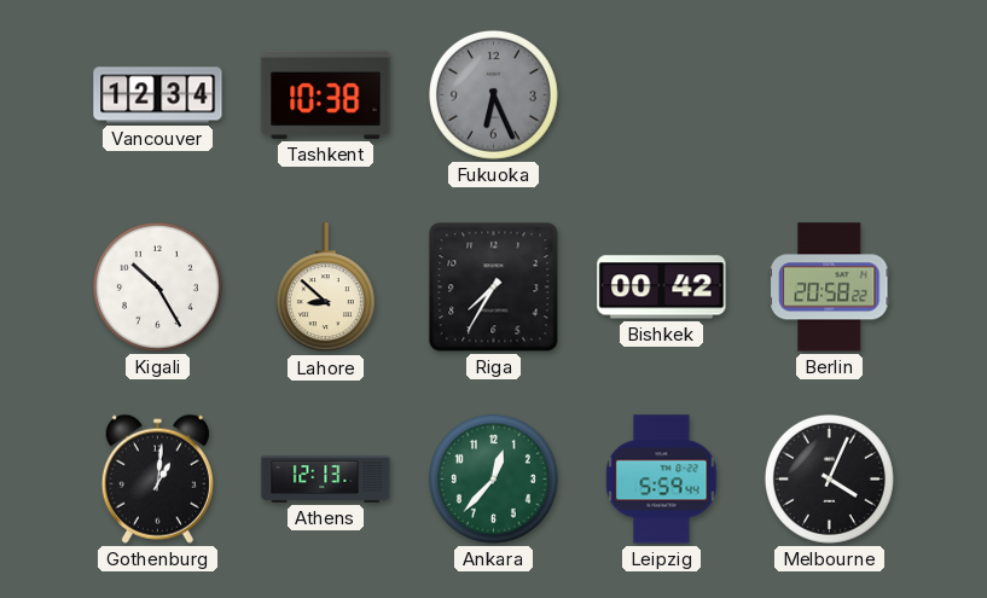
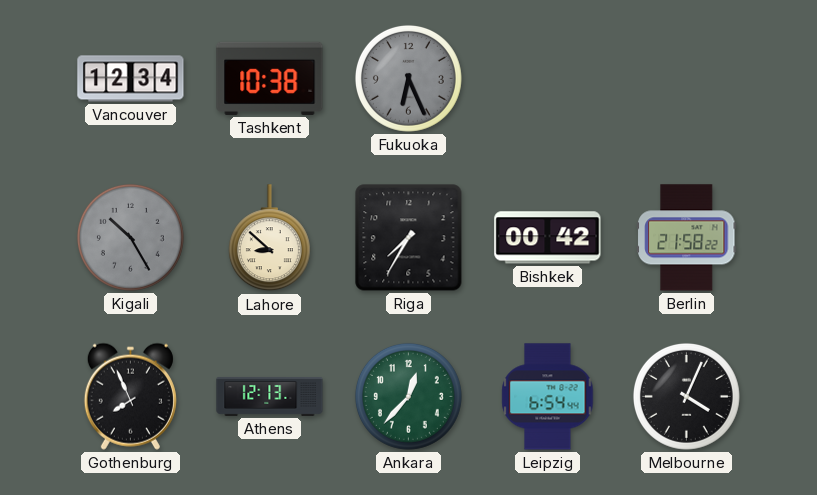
Kigali dial: white -> grey (130, 237)
Berlin: 20:58 -> 21:58 (687, 238)
Gothenburg: 1:01 -> 7:56 (130, 396)
Leipzig: 5:59 -> 6:54 (548, 397)
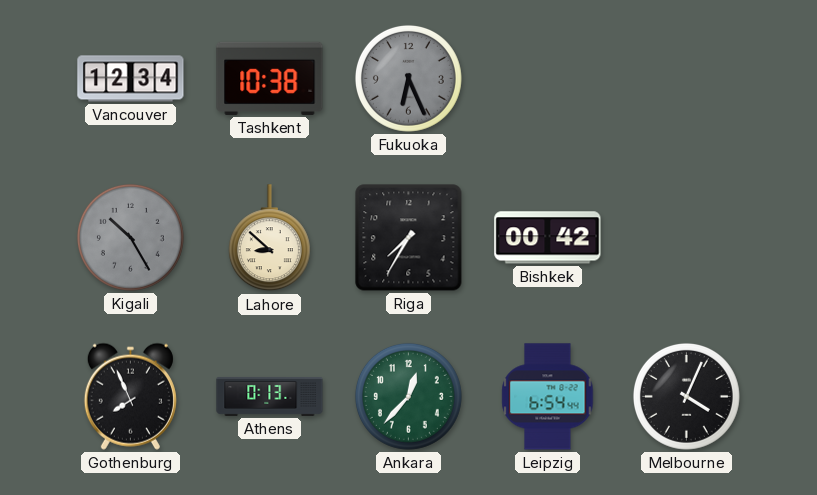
Berlin: 21:58 -> none (687, 238)
Athens: 12:13 -> 0:13 (270, 397)
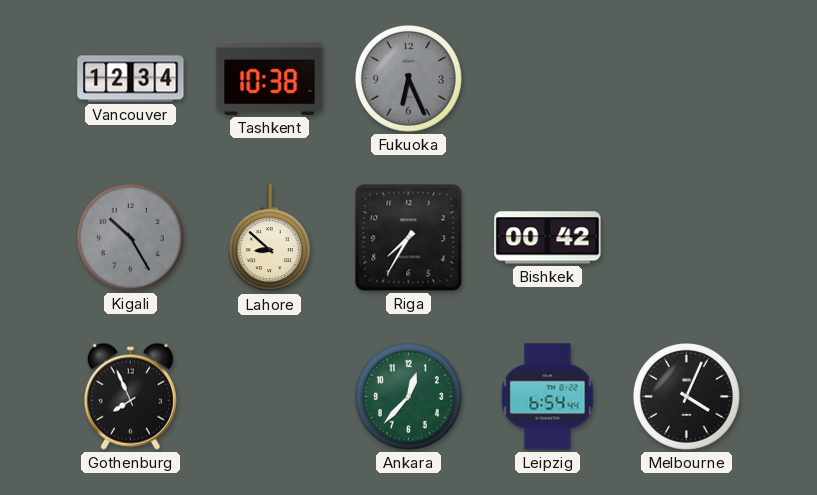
Athens: 0:13 -> none (270, 397)
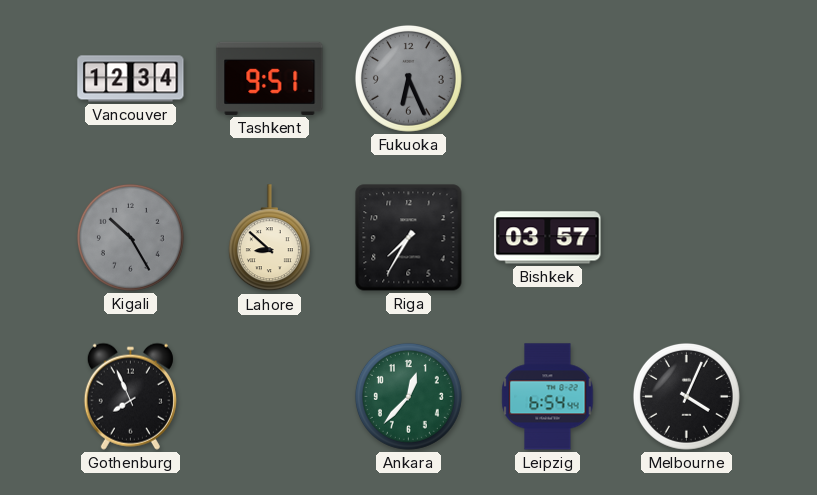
Tashkent: 10:38 -> 9:51 (270, 78)
Bishkek: 00:42 -> 03:57 (548, 238)
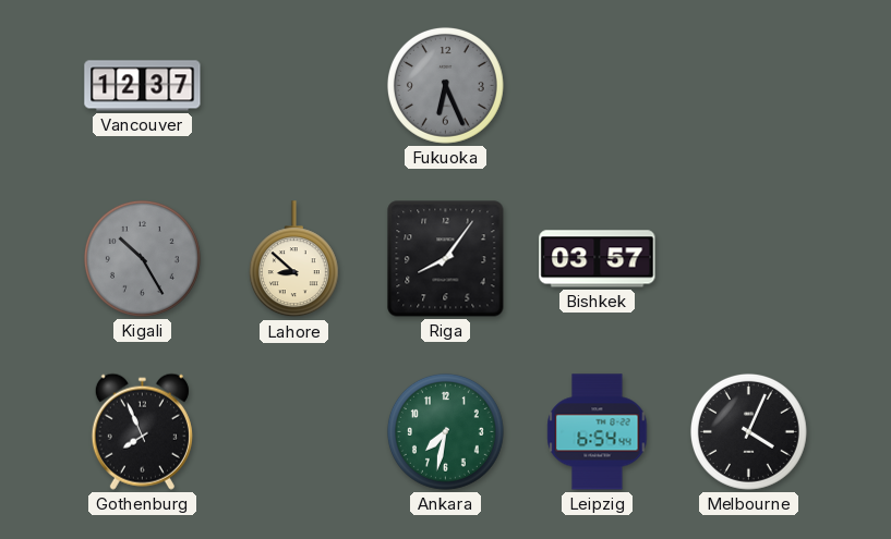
Vancouver: 12:34 -> 12:37 (143, 86)
Tashkent: 9:51 -> none (270, 78)
Riga: 7:35 -> 8:06 (446, 259)
Ankara: 12:37 -> 7:32 (445, 431)
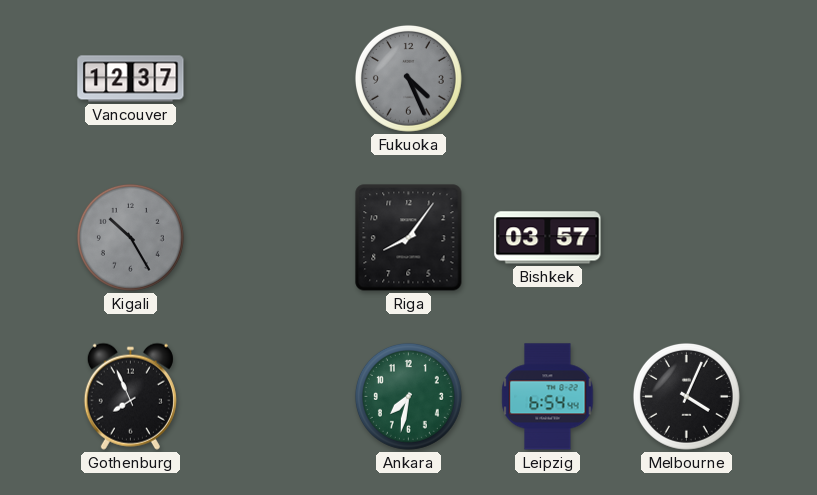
Fukuoka: 6:26 -> 4:26 (408, 78)
Lahore: 8:52 -> none (293, 259)
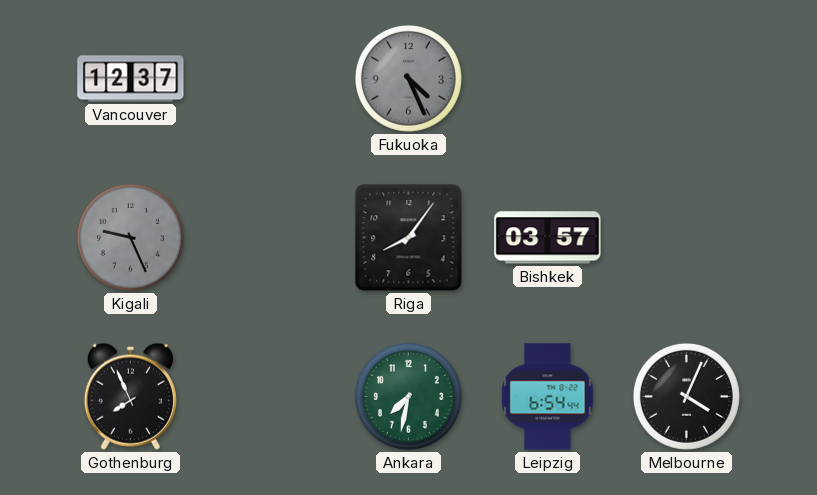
Kigali: 10:25 -> 9:26 (130, 237)
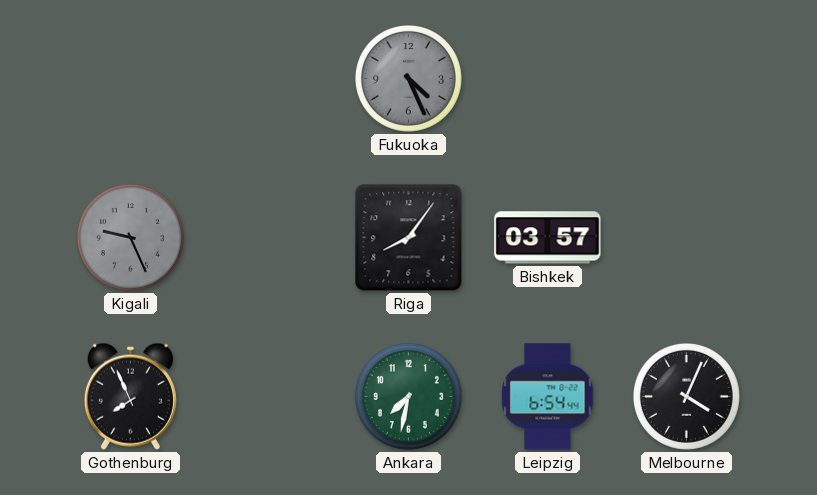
Vancouver: 12:37 -> none (131, 79)
